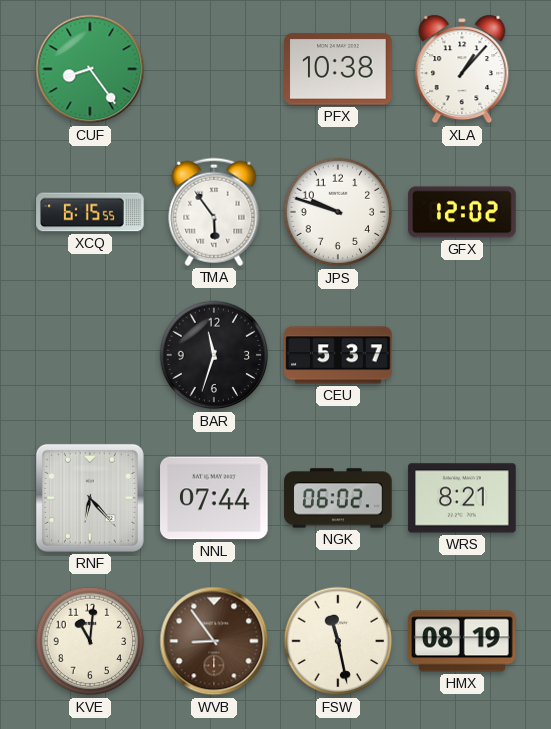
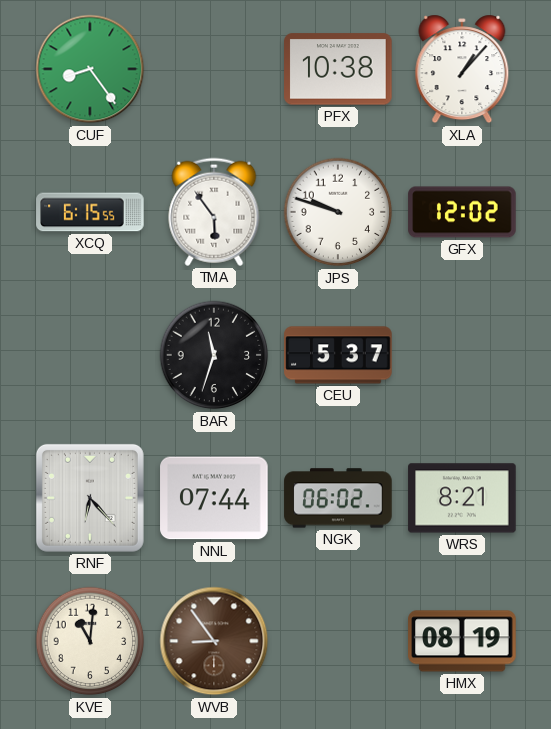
FSW: 11:28 -> none (338, 641)
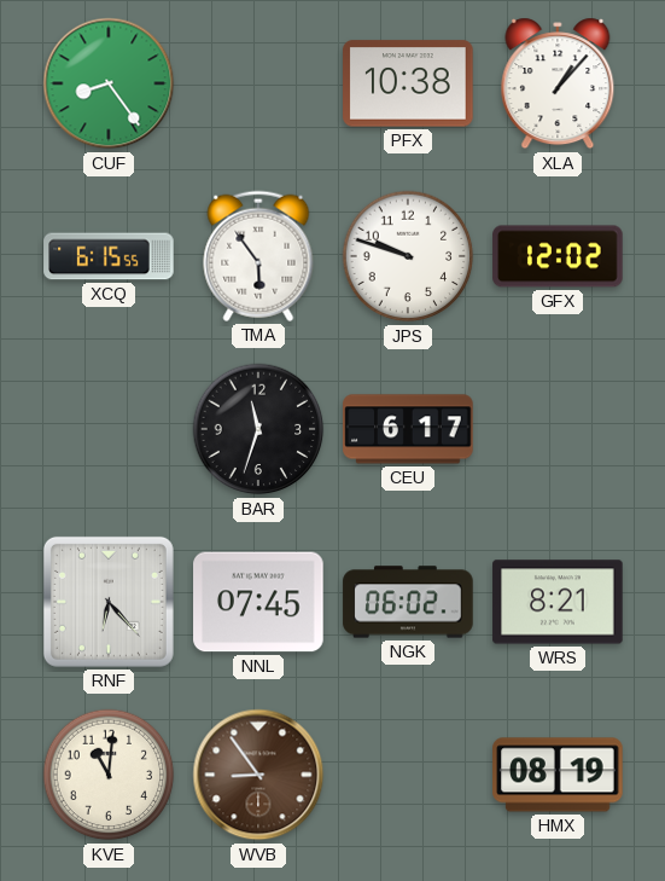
CEU: 5:37 -> 6:17 (408, 429)
NNL: 07:44 -> 07:45 (258, 602)
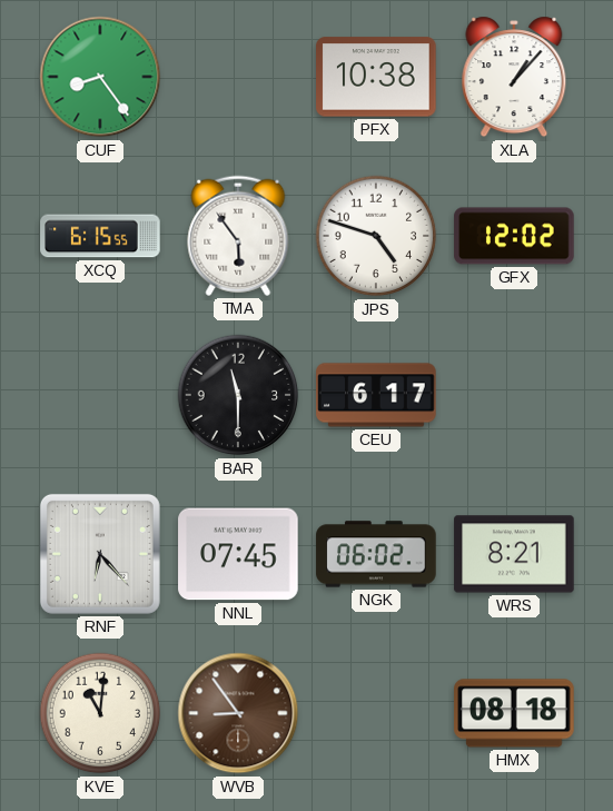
JPS: 9:48 -> 4:48 (376, 236)
BAR: 11:33 -> 11:30 (238, 395)
HMX: 08:19 -> 08:18 (514, 713)
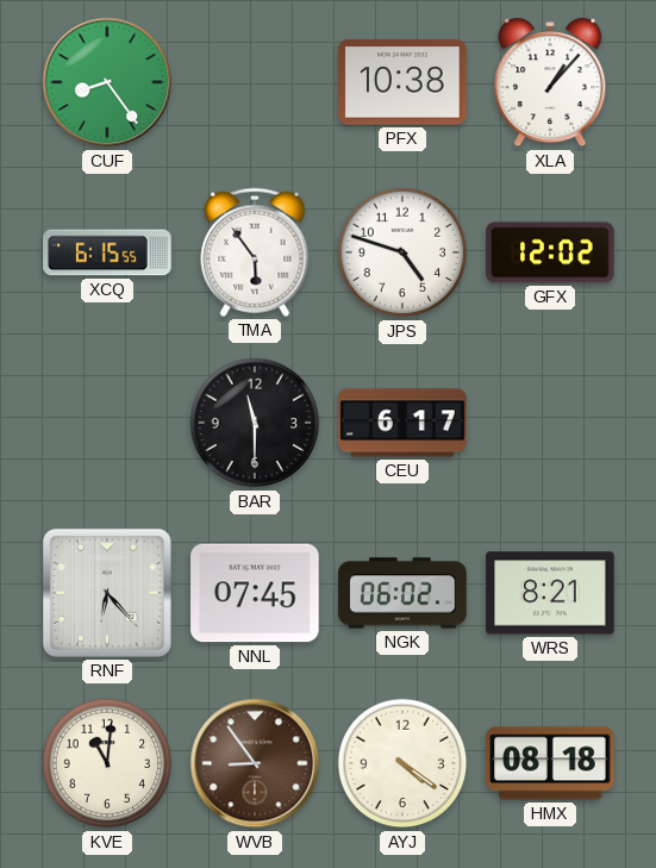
AYJ: none -> 4:21 (402, 763)
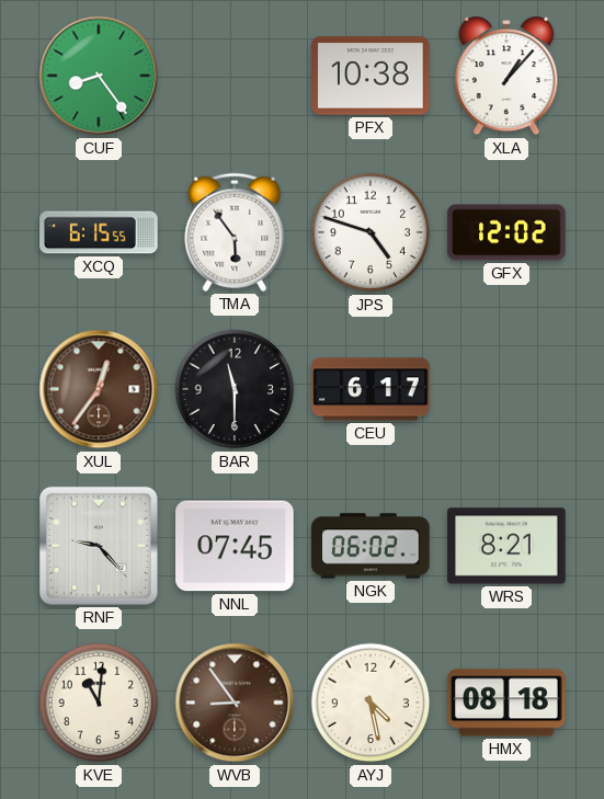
XUL: none -> 12:36 (99, 389)
RNF: 6:23 -> 9:23 (99, 546)
AYJ: 4:21 -> 4:28 (371, 703)
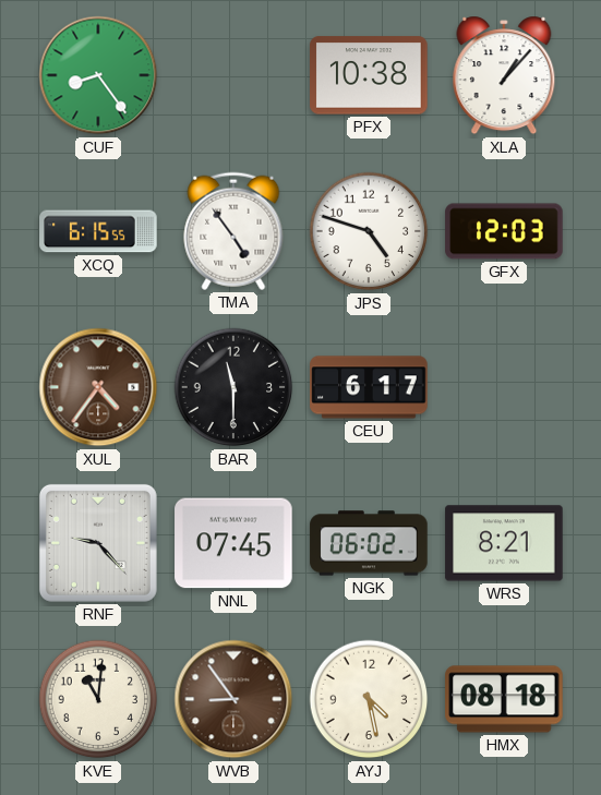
TMA: 5:54 -> 4:54 (233, 231)
GFX: 12:02 -> 12:03 (504, 231)
XUL: 12:36 -> 4:36 (98, 387)
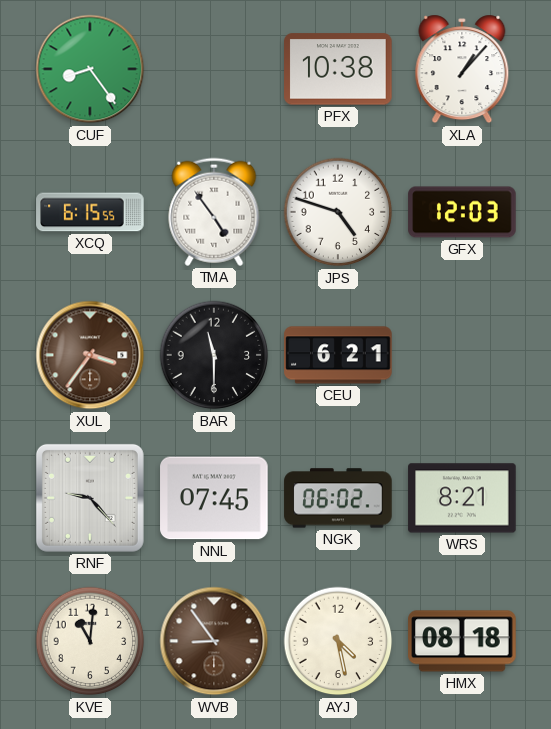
XUL: 4:36 -> 3:36 (90, 355)
CEU: 6:17 -> 6:21 (338, 355)
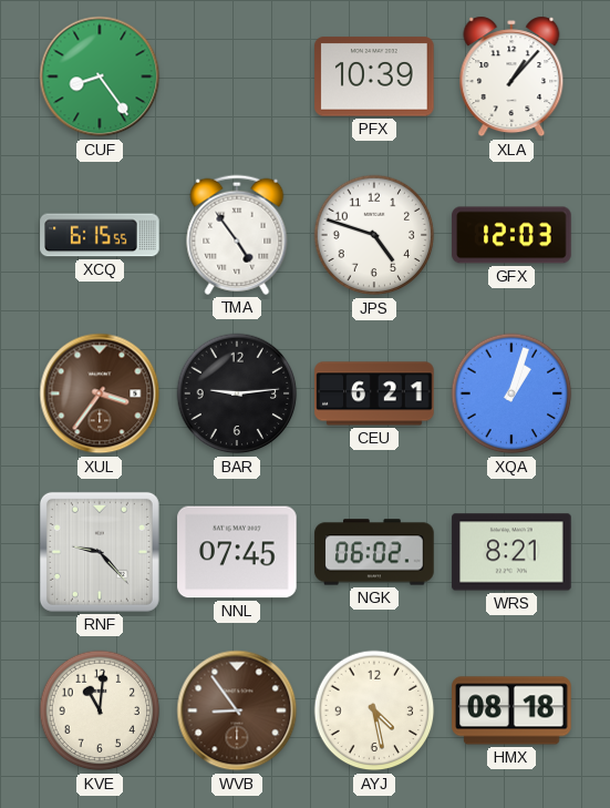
PFX: 10:38 -> 10:39 (374, 76)
BAR: 11:30 -> 9:14 (237, 393)
XQA: none -> 1:03 (511, 393)
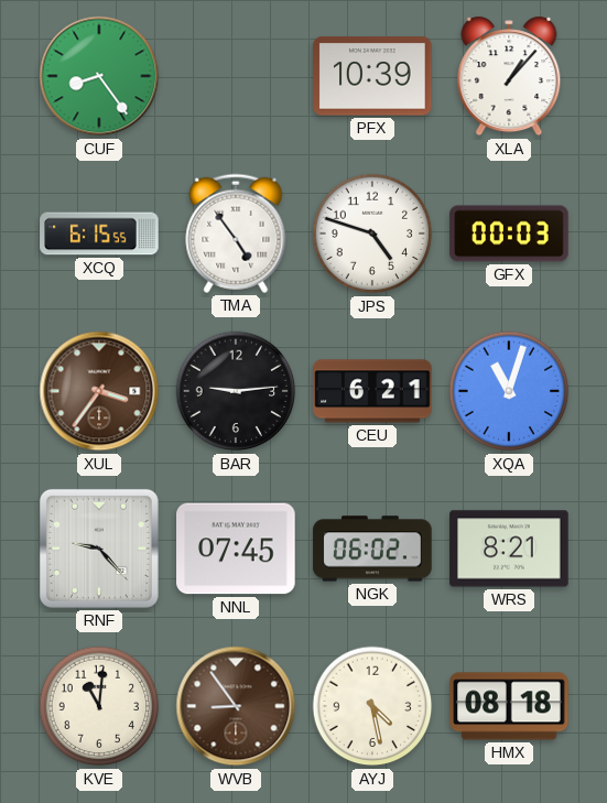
GFX: 12:03 -> 00:03 (509, 234)
XQA: 1:03 -> 11:03 (509, 391)
